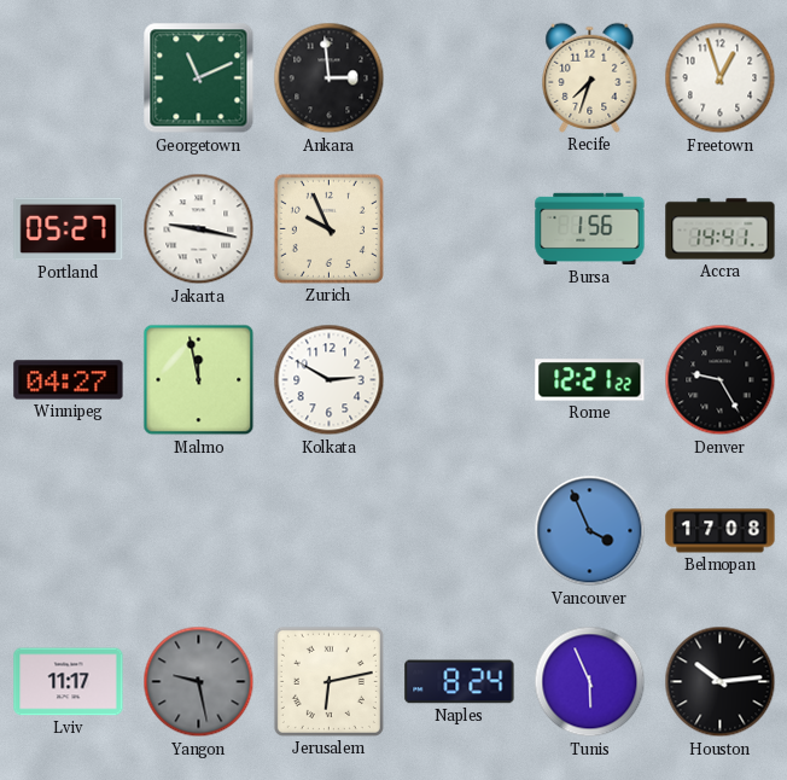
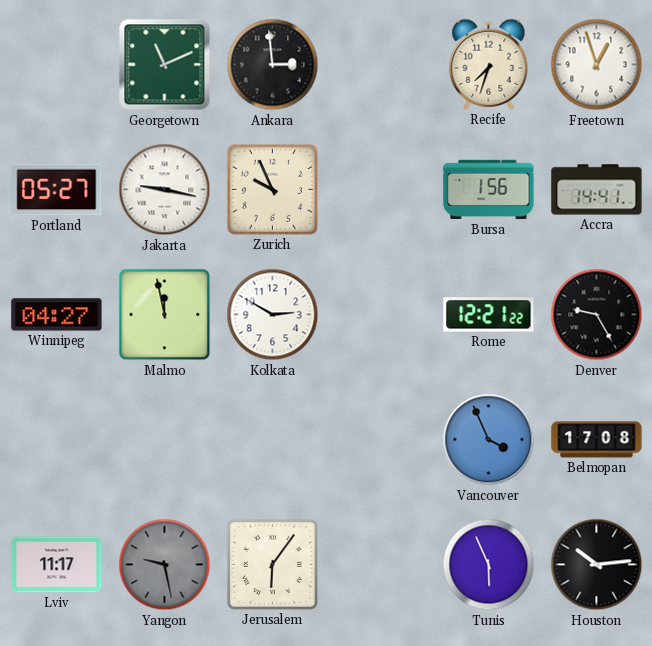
Jerusalem: 6:13 -> 6:06 (272, 564)
Naples: 8:24 -> none (460, 682)
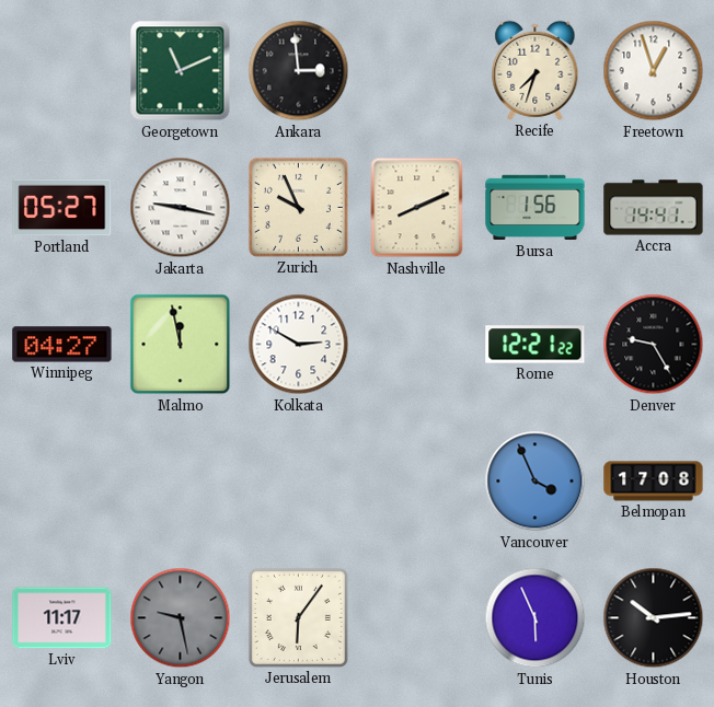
Nashville: none -> 8:11 (417, 208)
